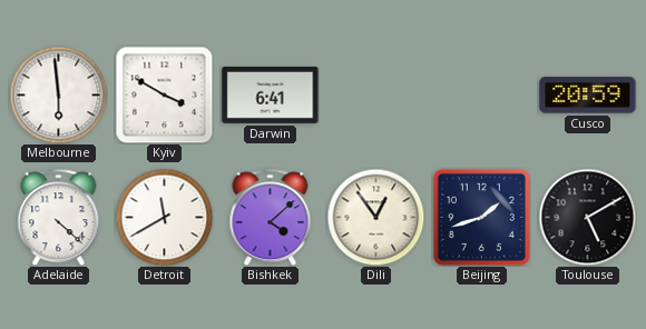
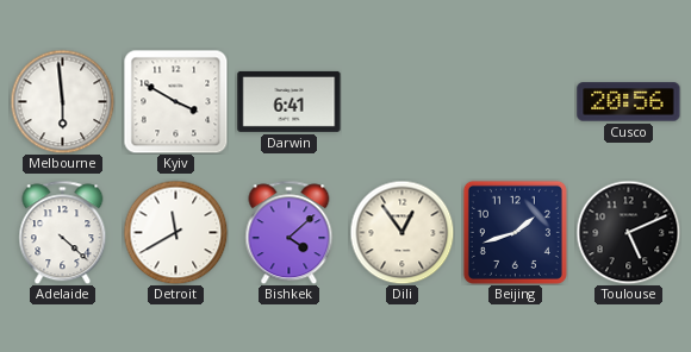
Cusco: 20:59 -> 20:56 (629, 102)
Toulouse: 5:10 -> 5:11 (628, 232)
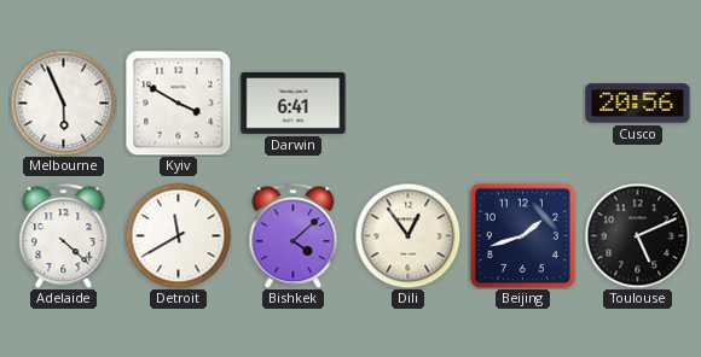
Melbourne: 5:59 -> 5:56 (63, 103)
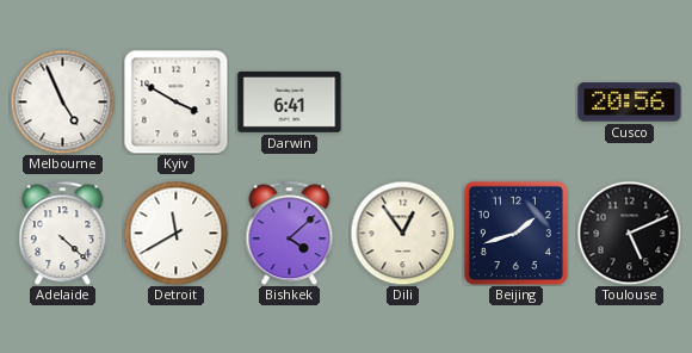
Melbourne: 5:56 -> 4:56 (62, 101)
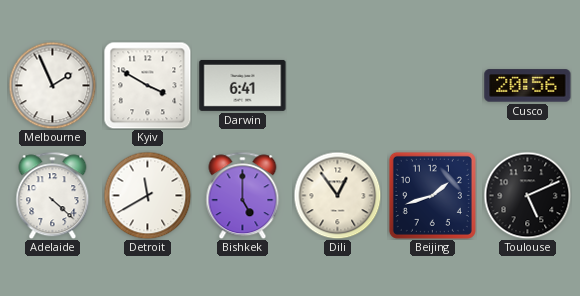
Melbourne: 4:56 -> 1:56 (52, 85)
Bishkek: 4:08 -> 5:00 (243, 195)
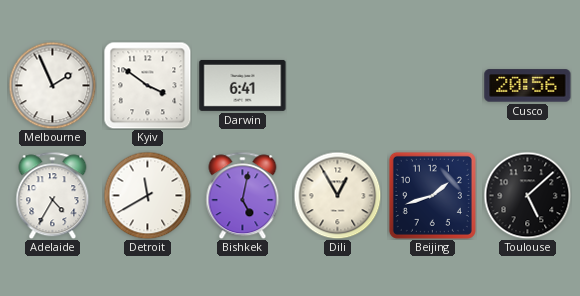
Kyiv: 3:50 -> 3:51 (147, 85)
Adelaide: 4:22 -> 4:35 (53, 195)
Bishkek: 5:00 -> 5:02 (243, 195)
Dili: 12:54 -> 12:55 (337, 195)
Toulouse: 5:11 -> 5:08 (527, 195)
